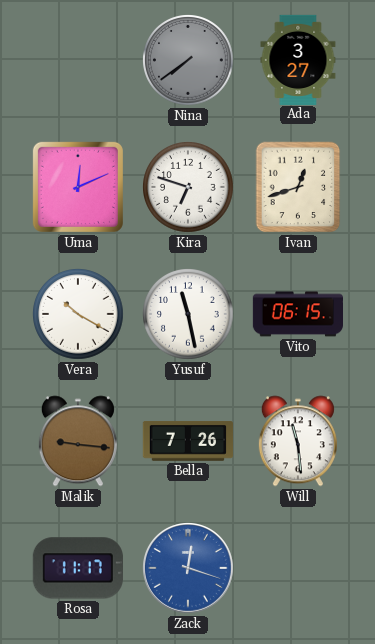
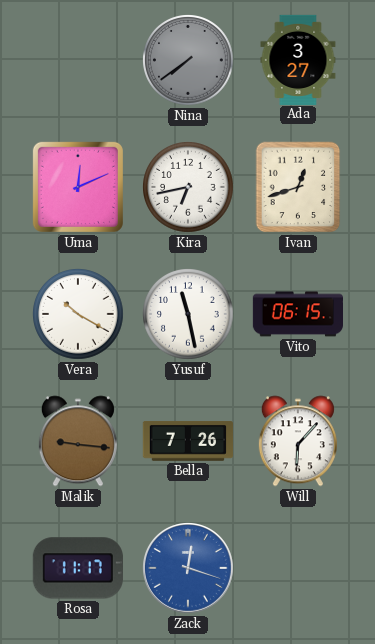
Kira: 6:48 -> 6:43 (189, 188)
Will: 11:29 -> 6:07 (298, 441)
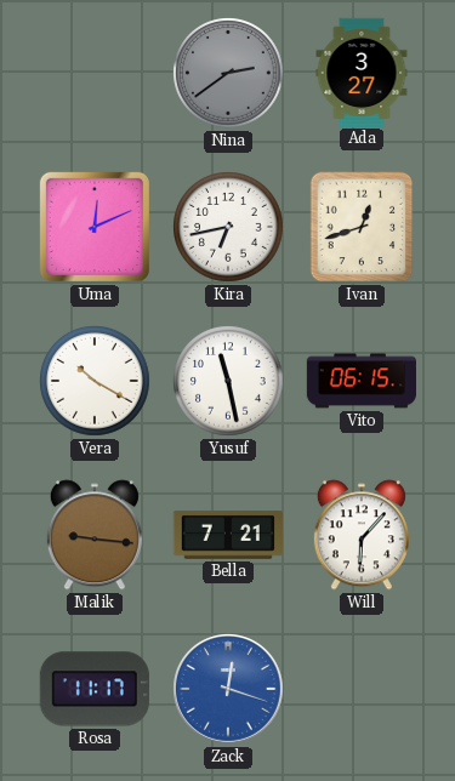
Nina: 7:39 -> 2:39 (229, 74)
Bella: 7:26 -> 7:21 (228, 536)
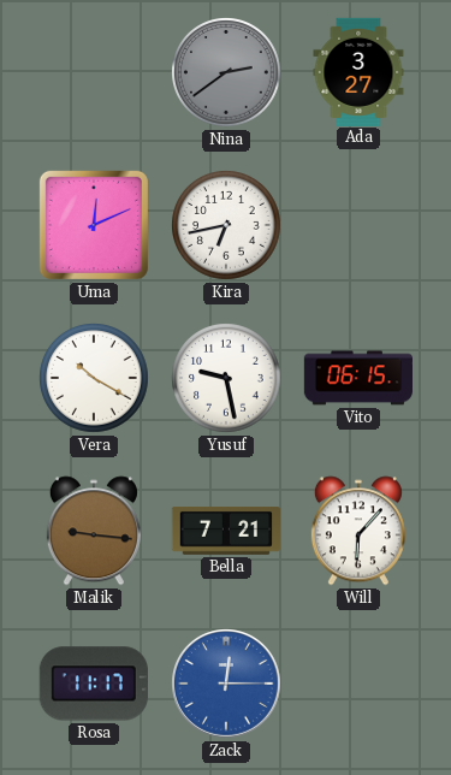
Ivan: 12:42 -> none (362, 227)
Yusuf: 11:28 -> 9:28 (227, 379)
Zack: 12:18 -> 12:15 (227, 685)
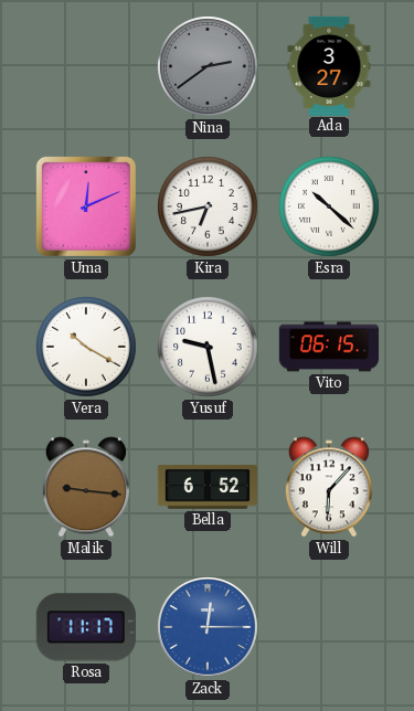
Esra: none -> 10:22 (330, 208)
Bella: 7:21 -> 6:52 (208, 488)
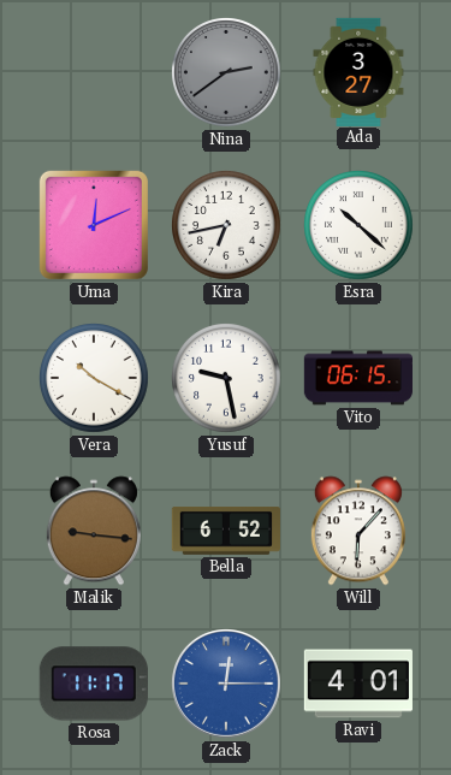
Ravi: none -> 4:01 (358, 684)
